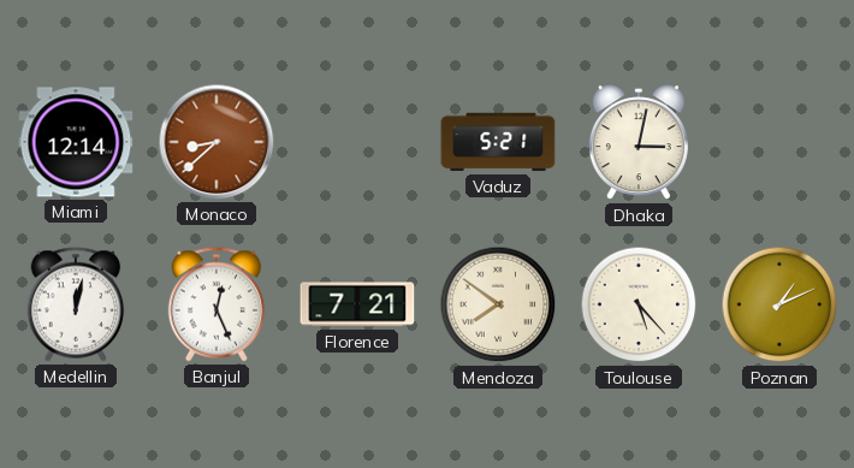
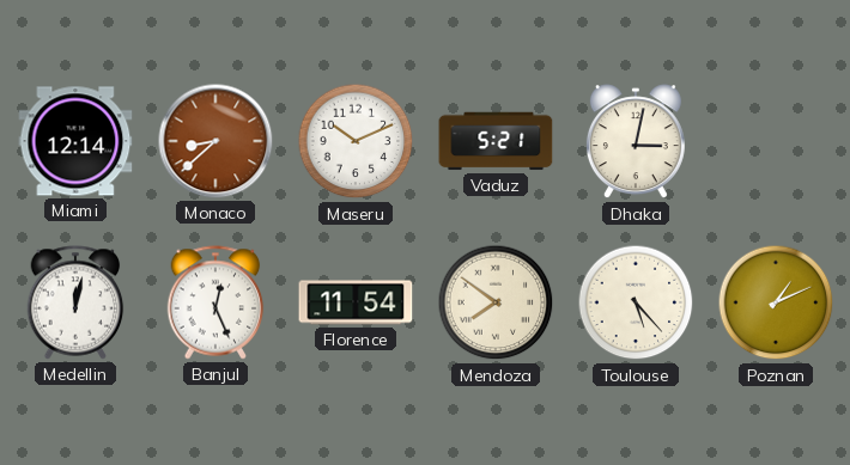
Maseru: none -> 10:11 (356, 141)
Florence: 7:21 -> 11:54 (356, 302)
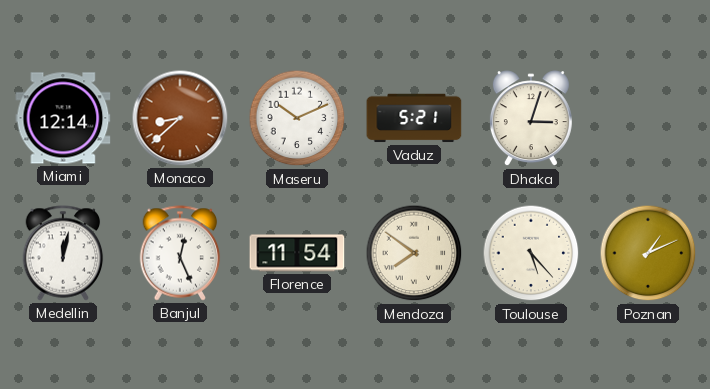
Dhaka: 3:02 -> 3:03 (531, 119)
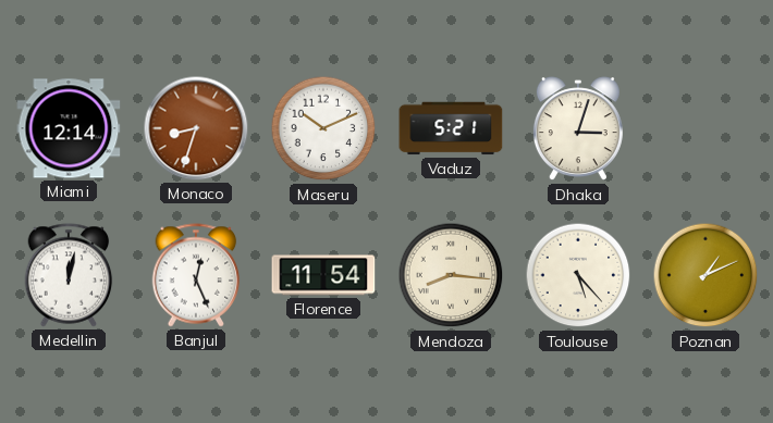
Monaco: 8:38 -> 8:33 (196, 128)
Mendoza: 7:51 -> 8:16 (451, 275)
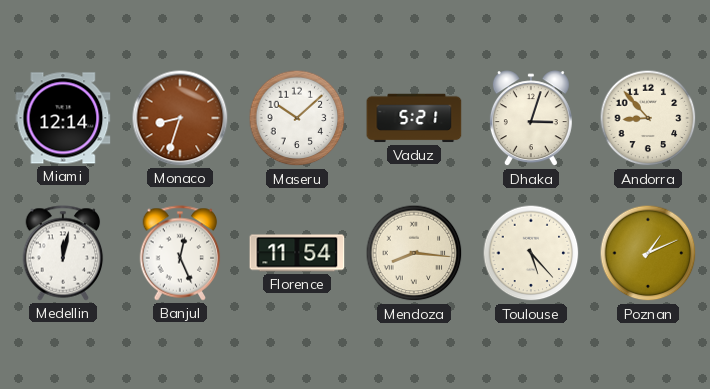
Maseru: 10:11 -> 10:08 (297, 118)
Andorra: none -> 8:53 (648, 118)
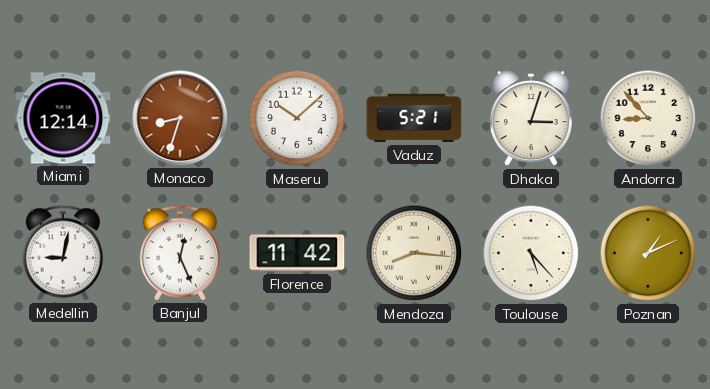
Medellin: 12:02 -> 9:02 (63, 253)
Florence: 11:54 -> 11:42 (297, 253)
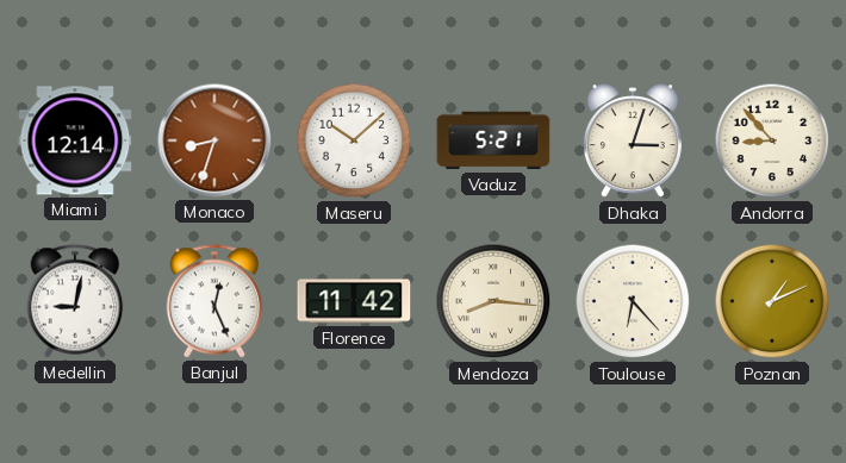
Toulouse: 5:23 -> 6:23 (633, 301)
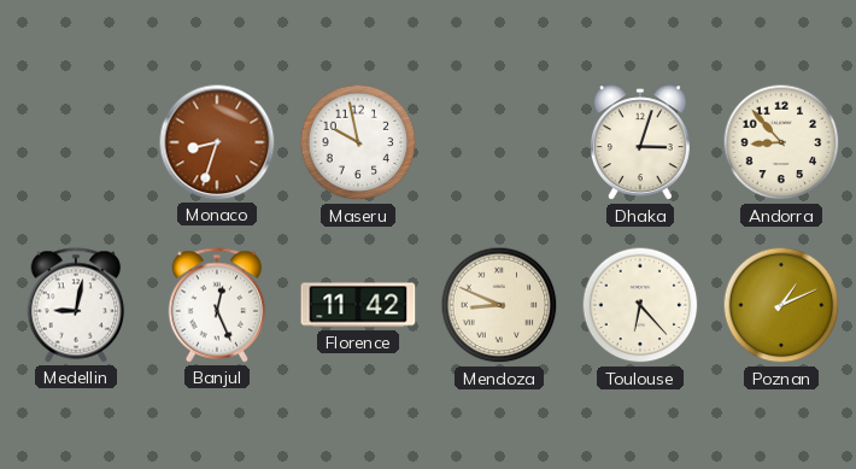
Miami: 12:14 -> none (75, 140)
Maseru: 10:08 -> 9:58 (358, 142)
Vaduz: 5:21 -> none (493, 140)
Mendoza: 8:16 -> 8:49 (499, 305)
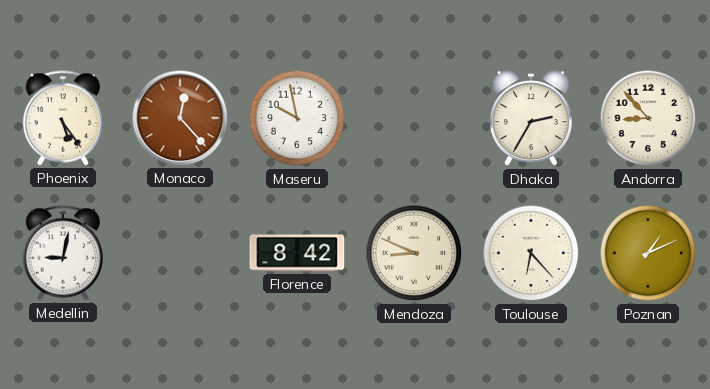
Phoenix: none -> 5:24 (63, 118)
Monaco: 8:33 -> 12:23 (180, 118)
Dhaka: 3:03 -> 2:35 (531, 119)
Banjul: 12:26 -> none (217, 305)
Florence: 11:42 -> 8:42 (297, 253)
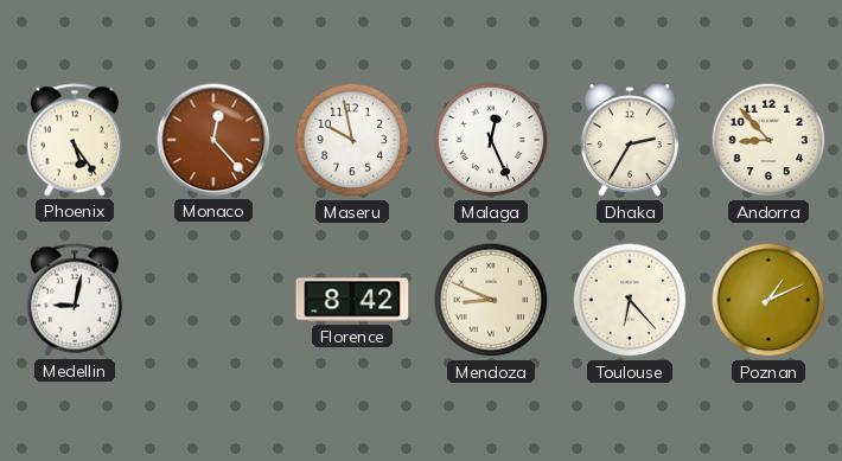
Malaga: none -> 12:26 (491, 140)
